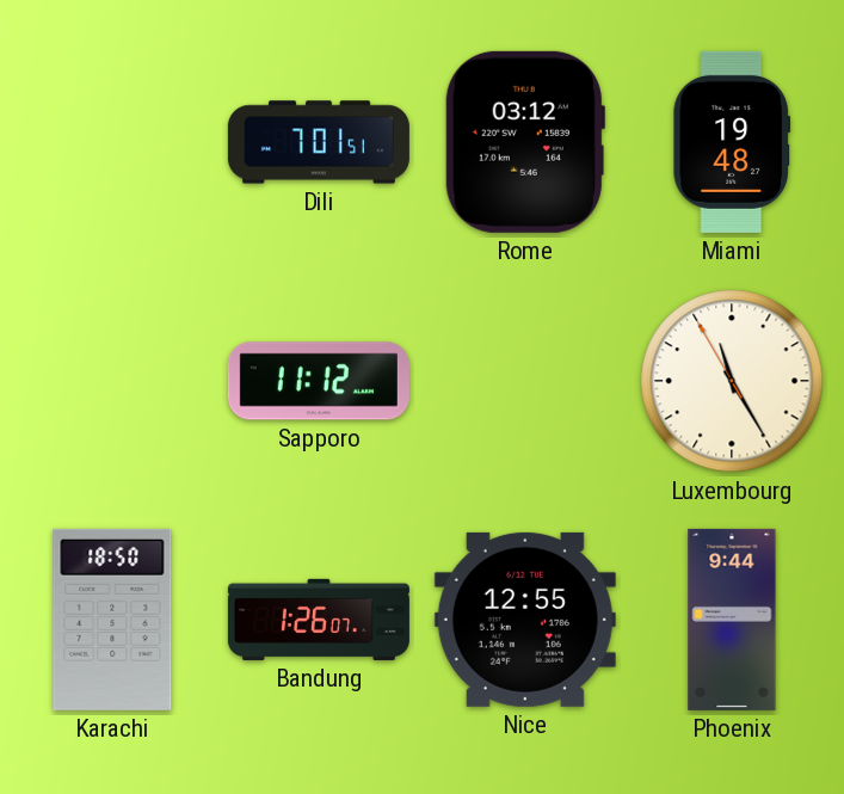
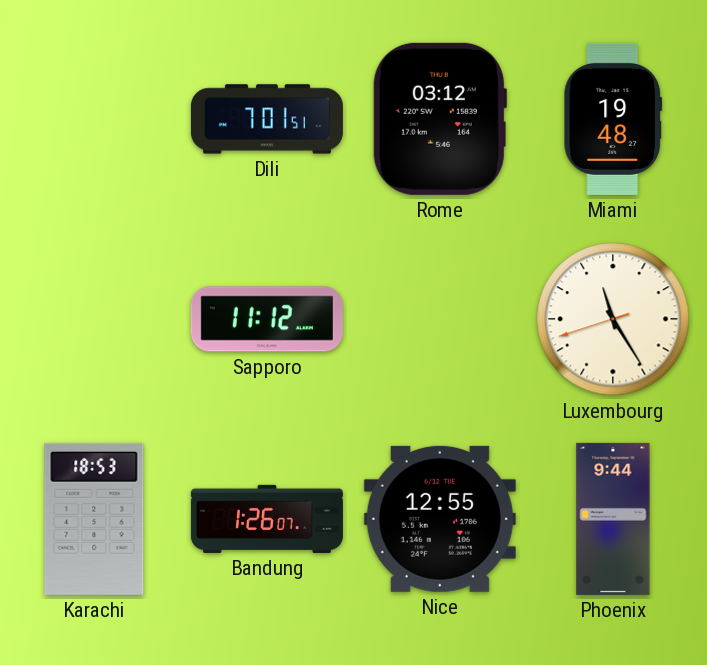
Luxembourg: 11:24:55 -> 11:24:42 (613, 319)
Karachi: 18:50 -> 18:53 (94, 519)
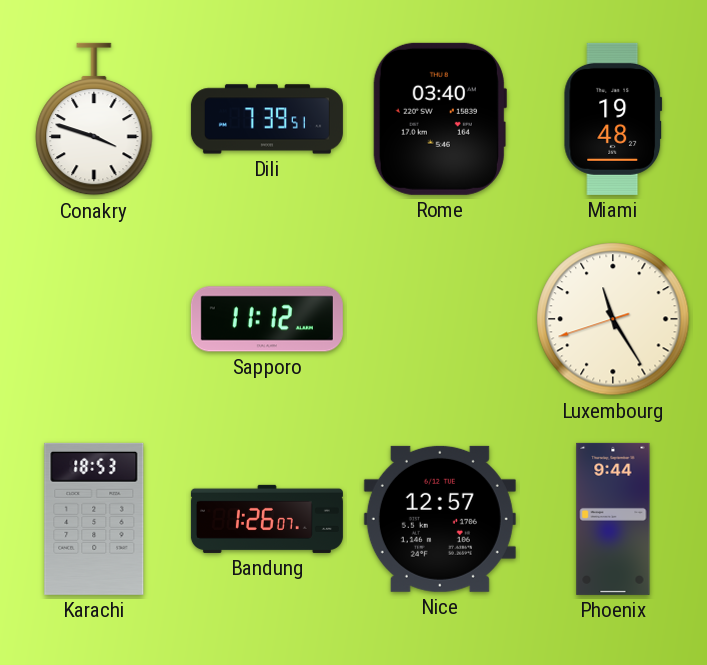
Conakry: none -> 3:48 (94, 119)
Dili: 7:01 -> 7:39 (267, 119)
Rome: 03:12 -> 03:40 (440, 119)
Nice: 12:55 -> 12:57 (440, 519)
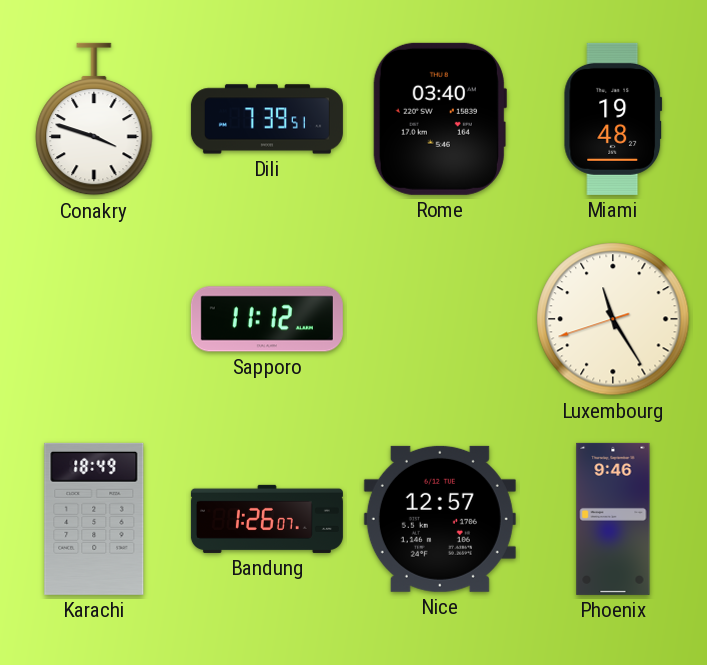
Karachi: 18:53 -> 18:49 (94, 519)
Phoenix: 9:44 -> 9:46 (613, 519)
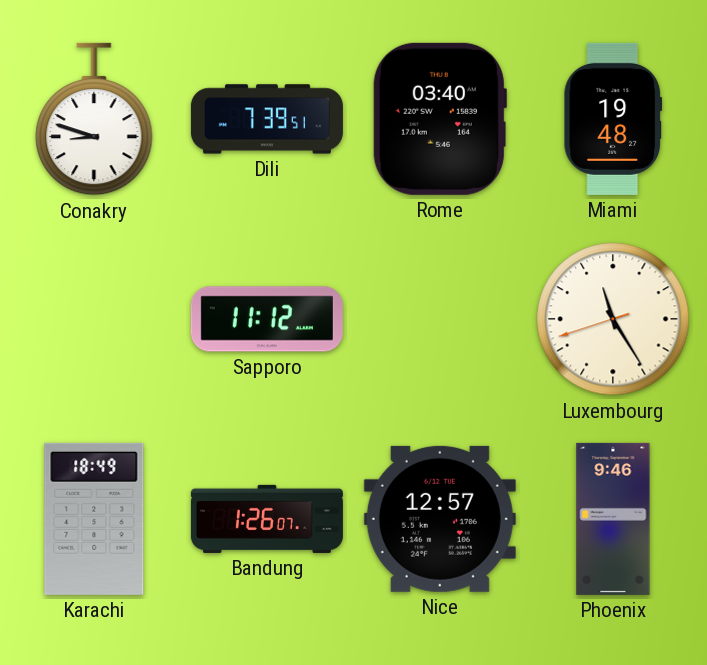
Conakry: 3:48 -> 8:48 (94, 119)
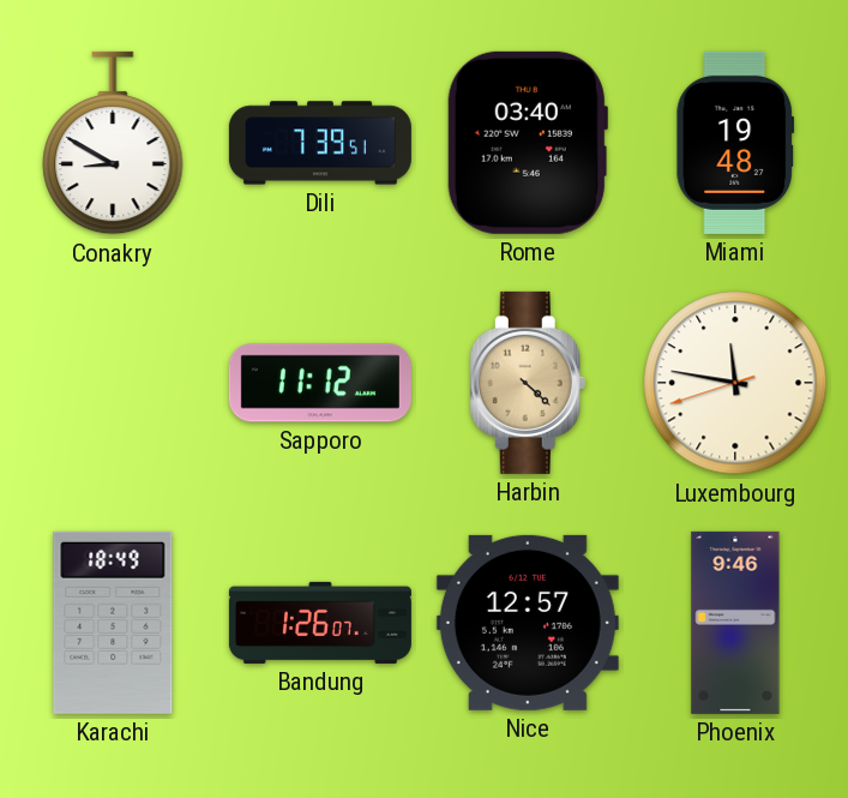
Conakry: 8:48 -> 8:50 (113, 143)
Harbin: none -> 4:22 (528, 383)
Luxembourg: 11:24 -> 11:46 (735, 383)
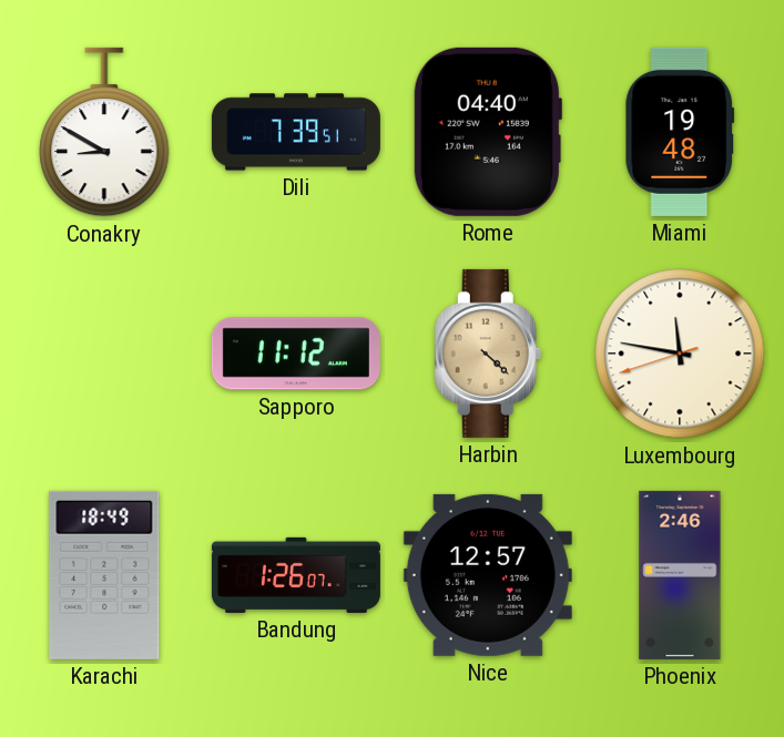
Rome: 03:40 -> 04:40 (488, 132)
Phoenix: 9:46 -> 2:46 (680, 575)
